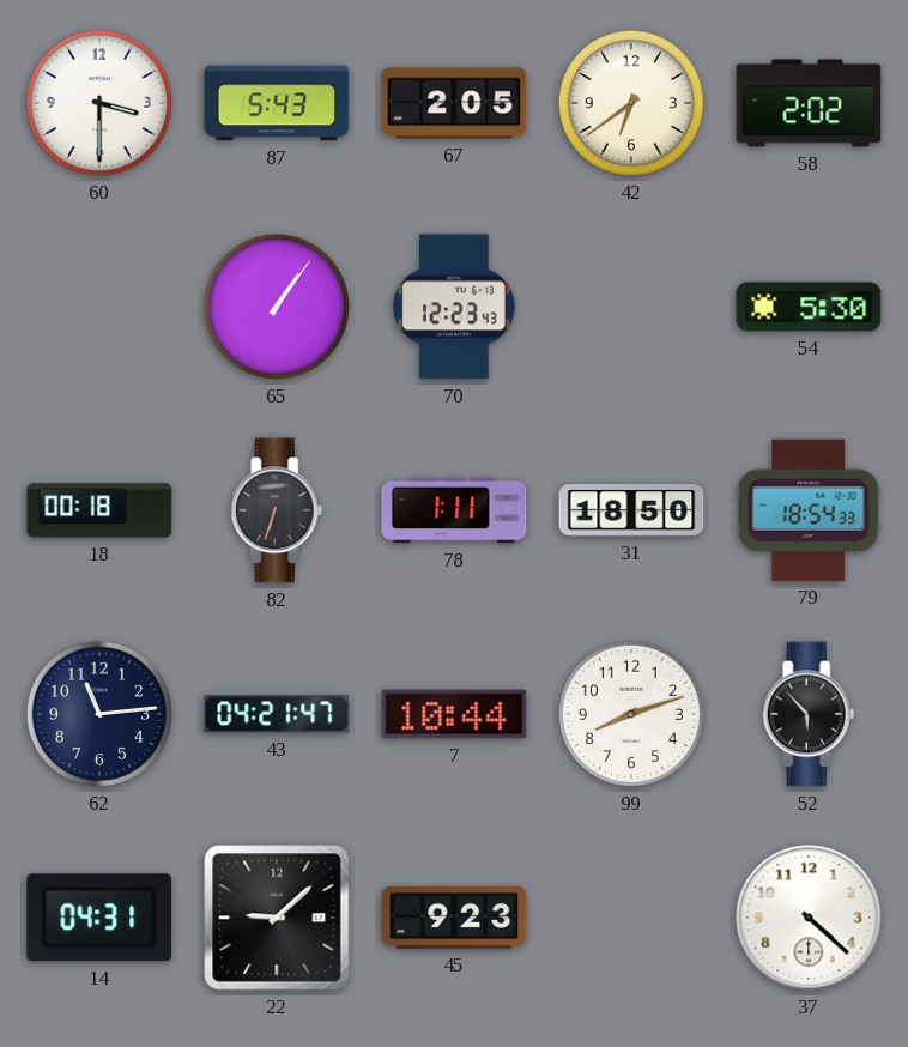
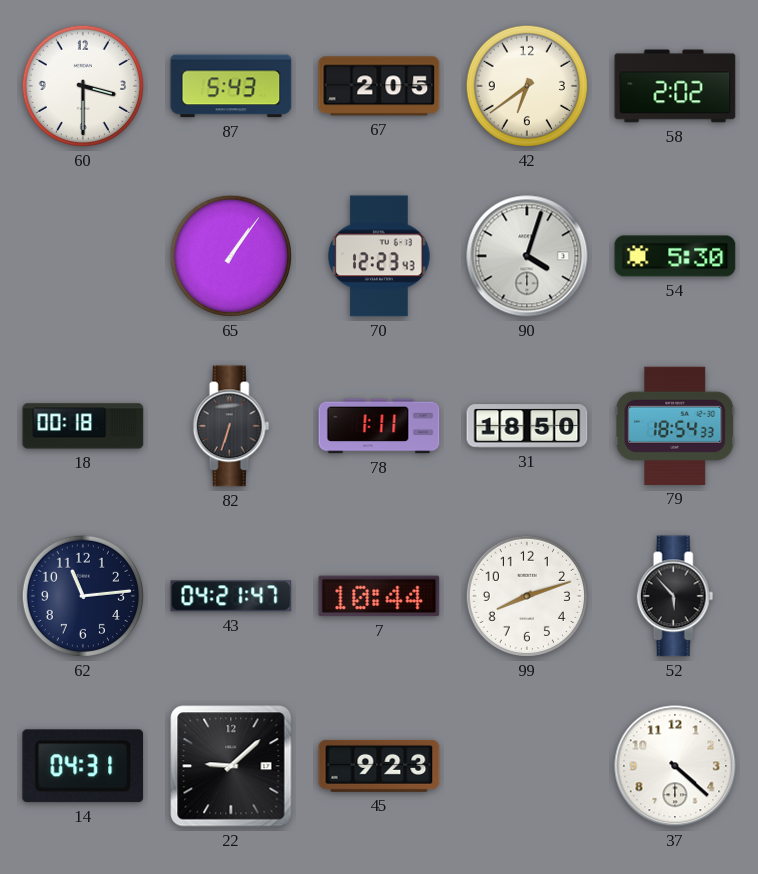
90: none -> 4:03 (527, 256)
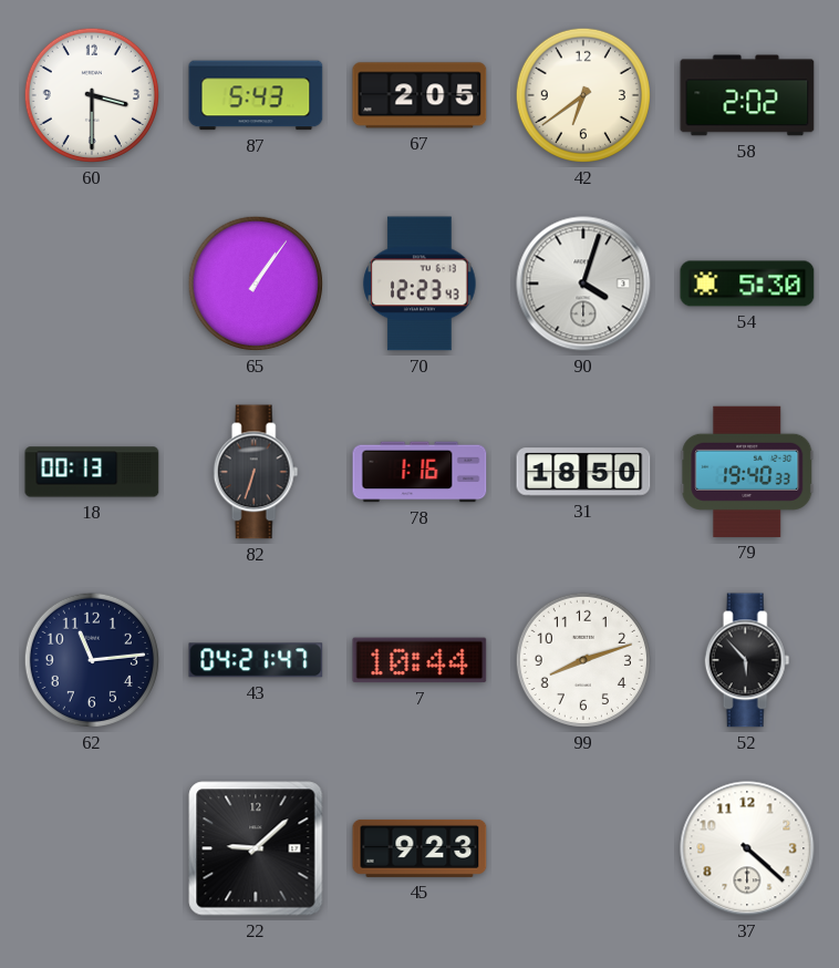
18: 00:18 -> 00:13 (92, 472)
78: 1:11 -> 1:16 (419, 472)
79: 18:54 -> 19:40 (747, 472)
14: 04:31 -> none (83, 766)
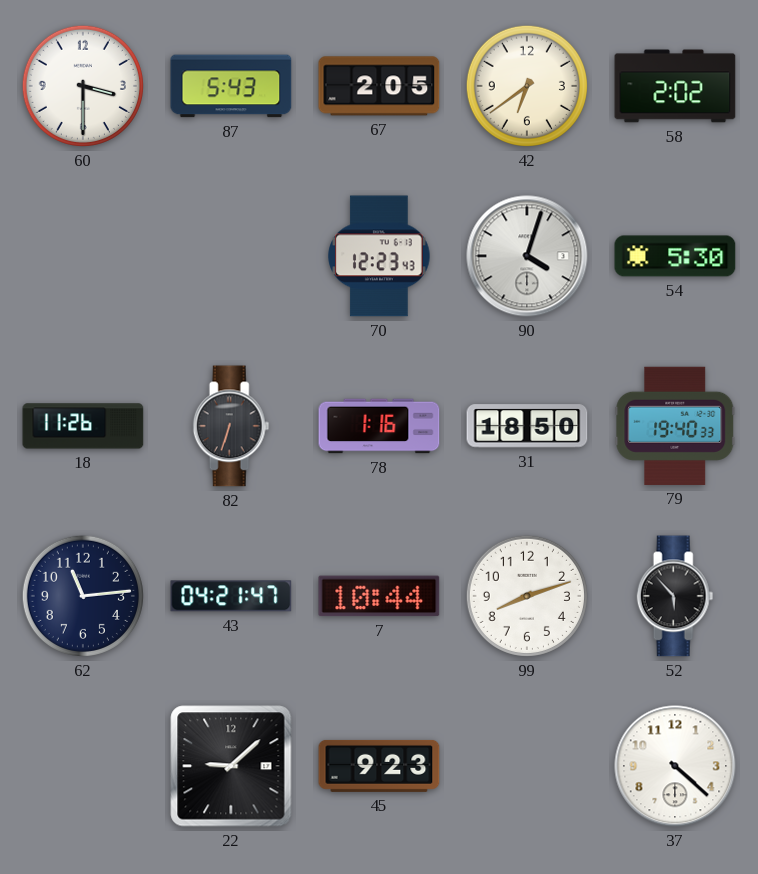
65: 1:06 -> none (256, 284)
18: 00:13 -> 11:26 (83, 426)
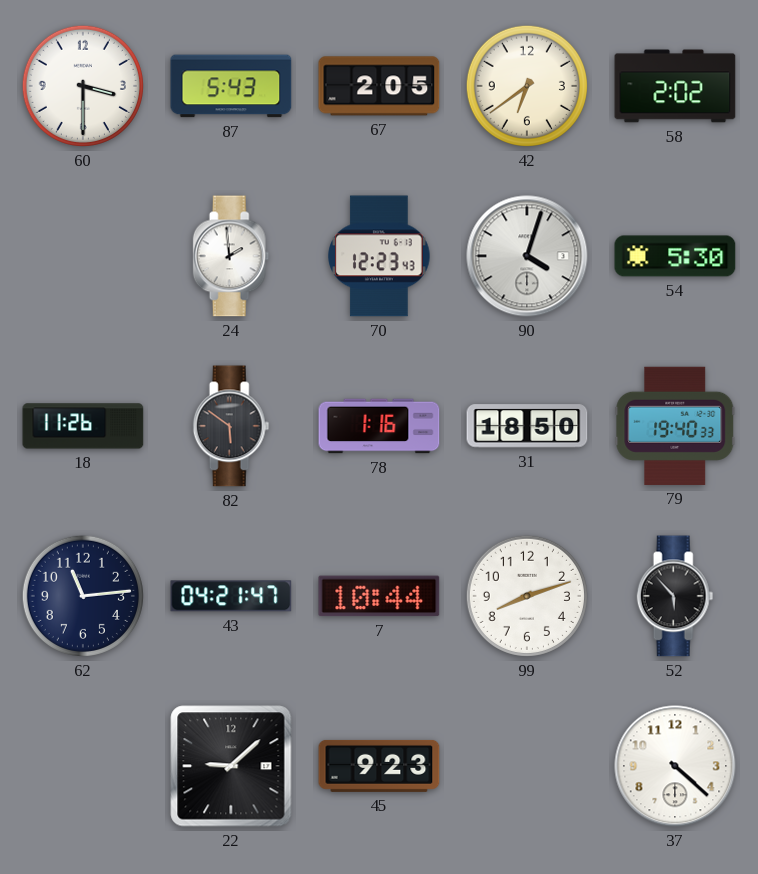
24: none -> 1:59 (231, 256)
82: 6:33 -> 5:51 (231, 426)
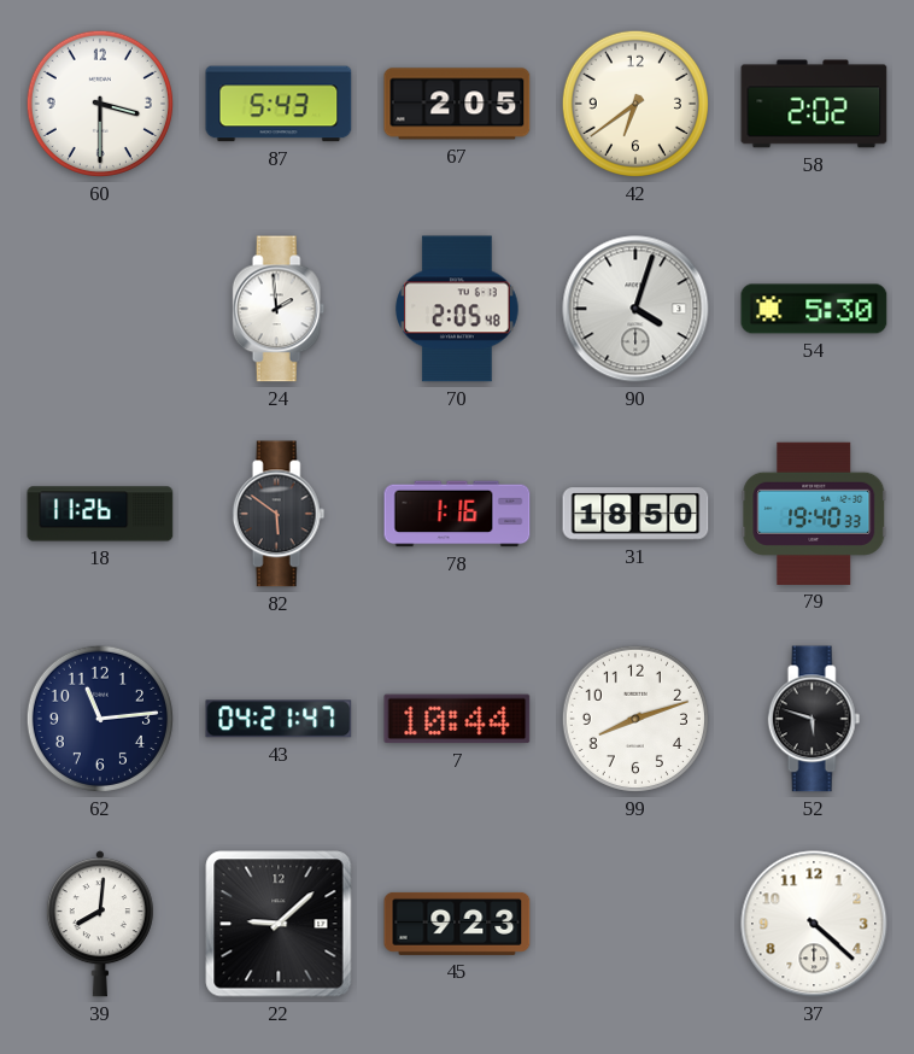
70: 12:23 -> 2:05 (457, 309)
52: 5:53 -> 5:48 (814, 719)
39: none -> 8:01 (100, 924)
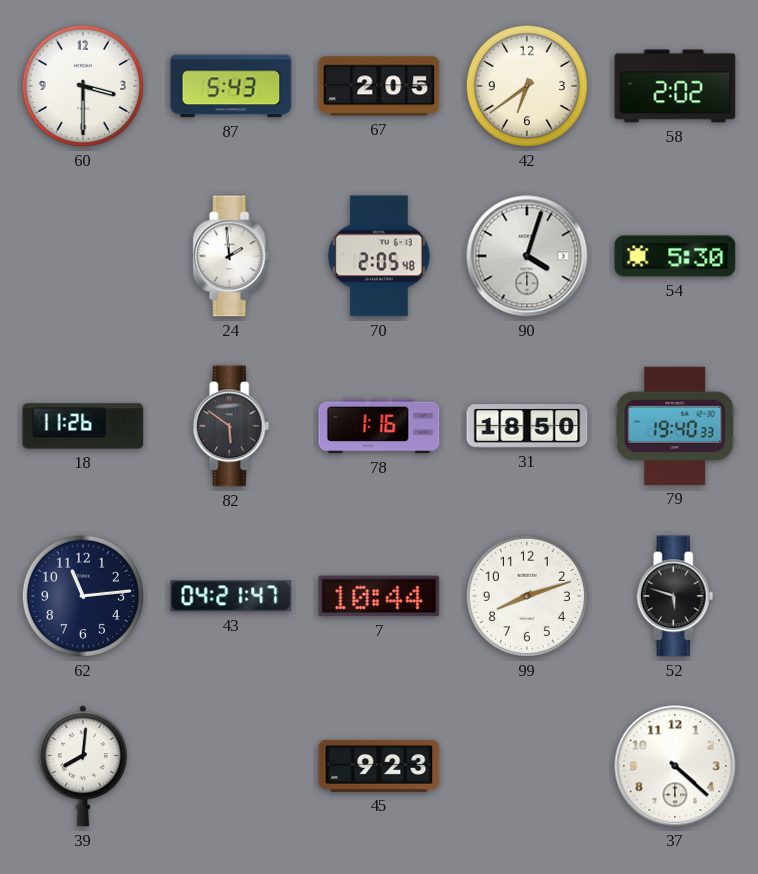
22: 9:08 -> none (279, 924)
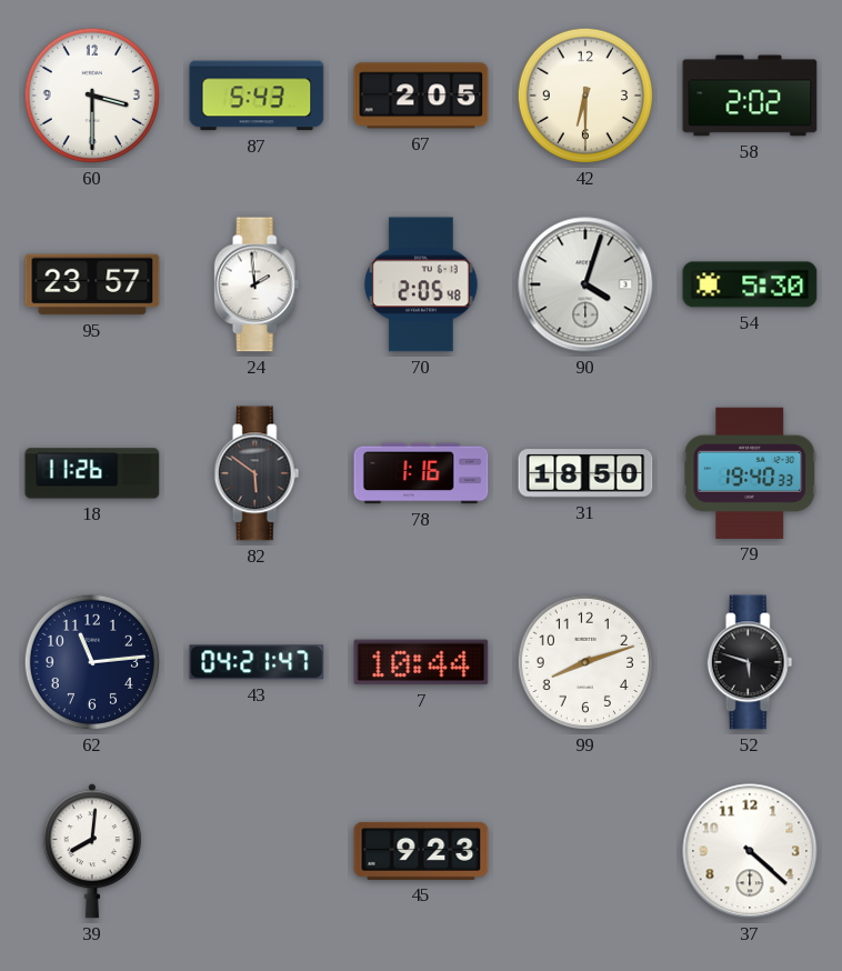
42: 6:39 -> 6:30 (585, 96)
95: none -> 23:57 (92, 284)
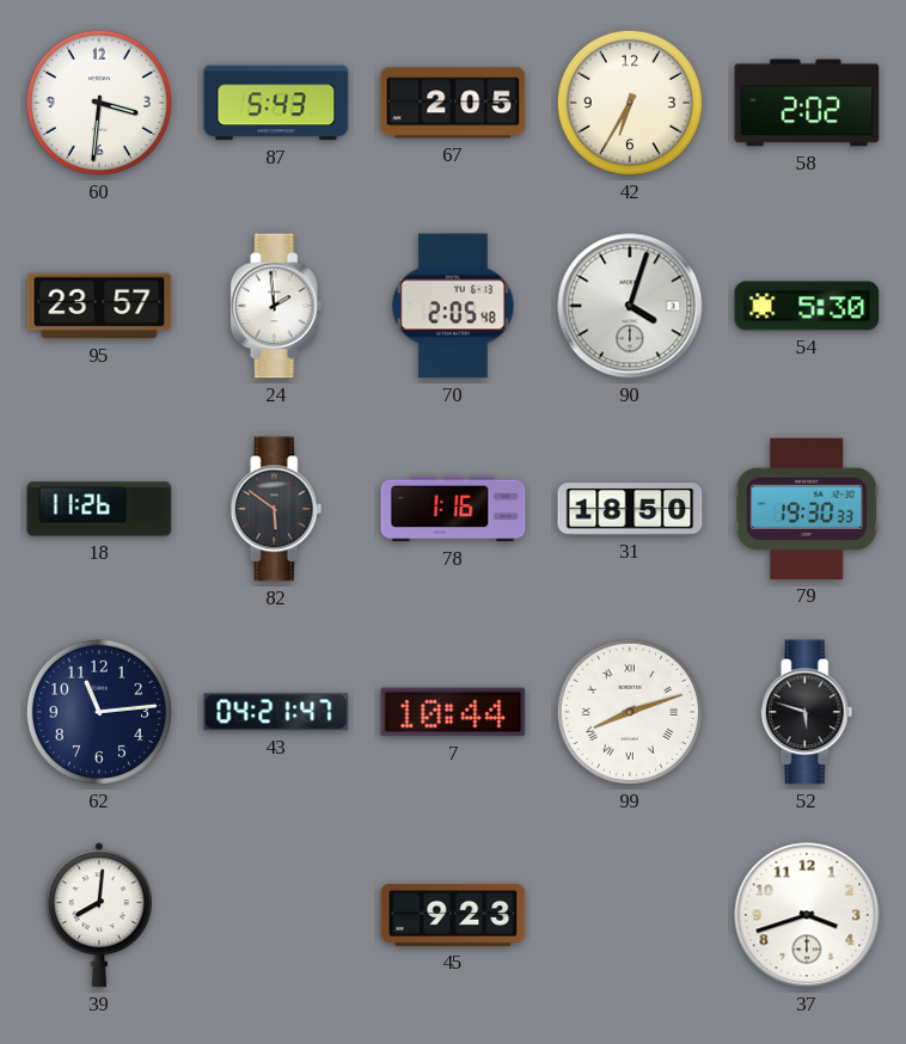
60: 3:30 -> 3:31 (99, 103)
42: 6:30 -> 6:35 (630, 103)
79: 19:40 -> 19:30 (807, 509)
99 numerals: Arabic -> Roman (630, 712)
37: 4:22 -> 3:42 (807, 915)
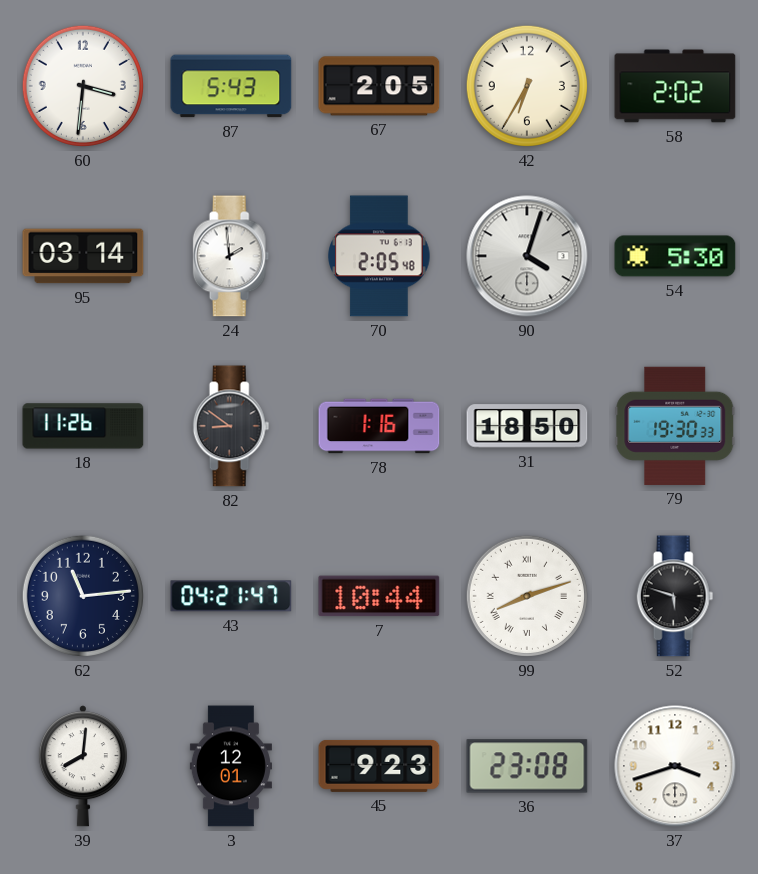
95: 23:57 -> 03:14 (83, 256)
82: 5:51 -> 8:51 (231, 426)
3: none -> 12:01 (231, 766)
36: none -> 23:08 (527, 766)
